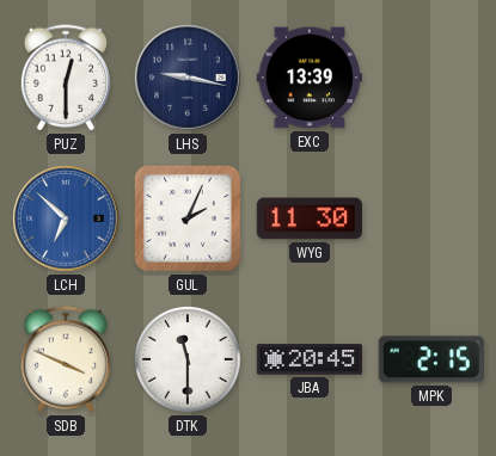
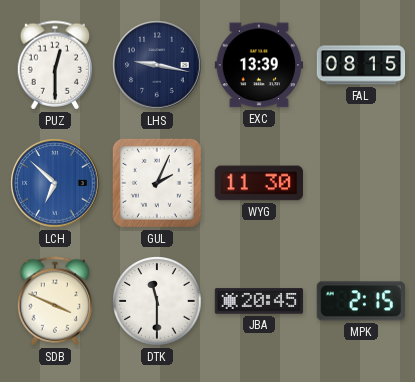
FAL: none -> 08:15 (361, 65)
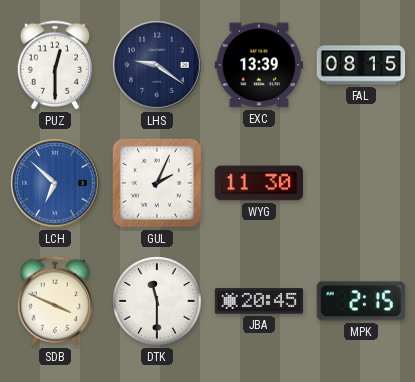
LHS: 9:17 -> 9:21 (157, 65)
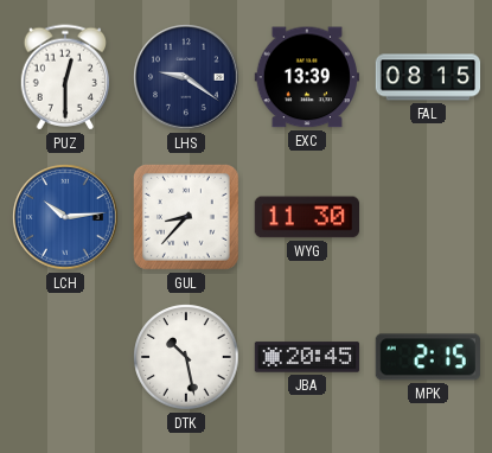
LCH: 6:52 -> 10:14 (65, 217)
GUL: 2:04 -> 8:37 (186, 217)
SDB: 3:49 -> none (54, 301)
DTK: 11:30 -> 10:28 (186, 357)
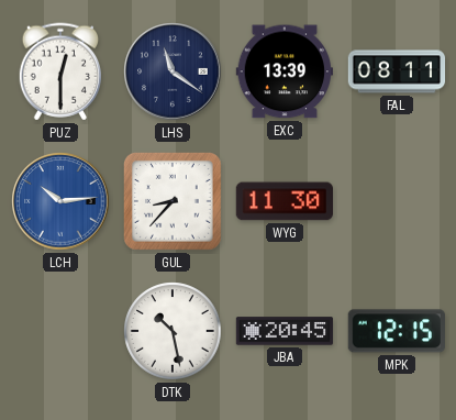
LHS: 9:21 -> 11:21 (173, 71)
FAL: 08:15 -> 08:11 (397, 71)
MPK: 2:15 -> 12:15 (397, 331)
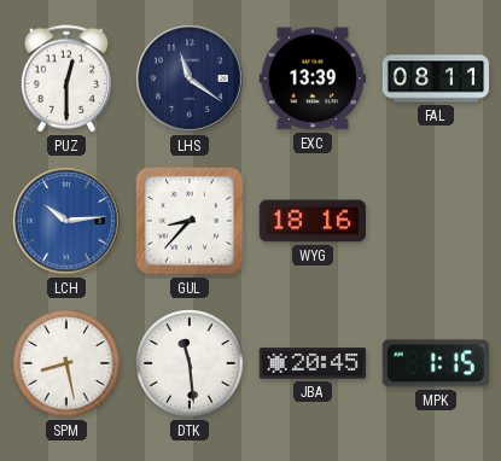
WYG: 11:30 -> 18:16 (311, 221)
SPM: none -> 8:28 (66, 363)
DTK: 10:28 -> 11:29 (190, 363)
MPK: 12:15 -> 1:15 (436, 363)
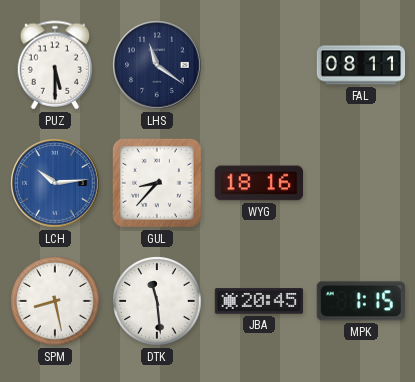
PUZ: 12:30 -> 5:30 (54, 65)
EXC: 13:39 -> none (311, 78)
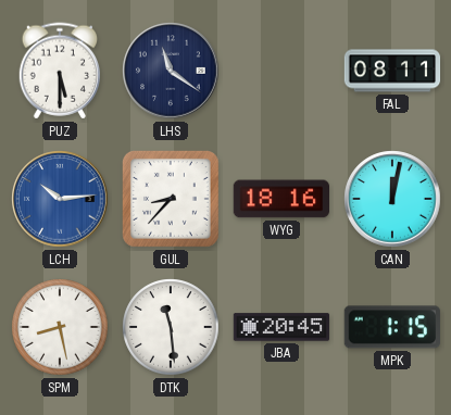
CAN: none -> 12:02 (392, 199)
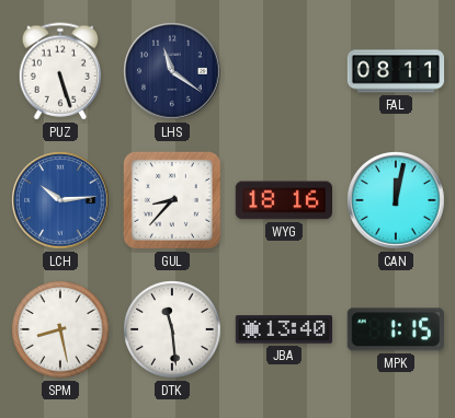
PUZ: 5:30 -> 5:27 (59, 71)
JBA: 20:45 -> 13:40 (284, 329)
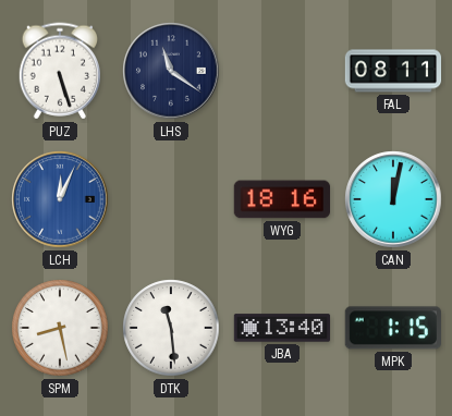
LCH: 10:14 -> 12:04 (60, 199)
GUL: 8:37 -> none (172, 200)
